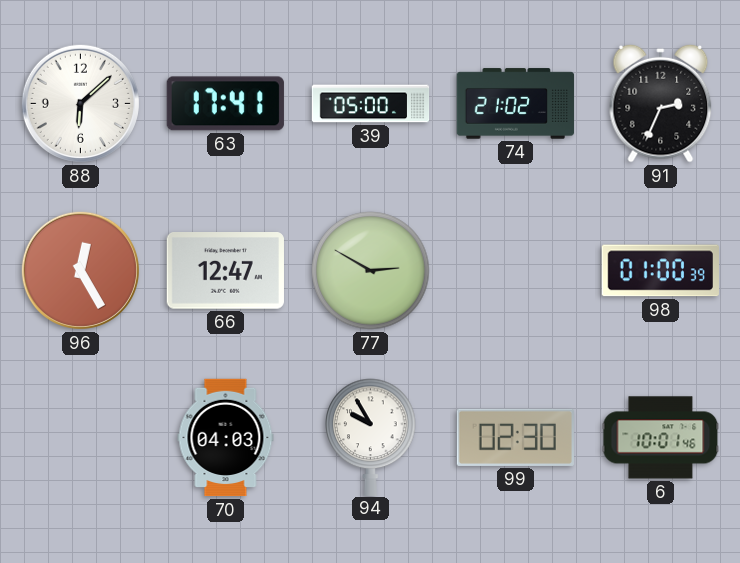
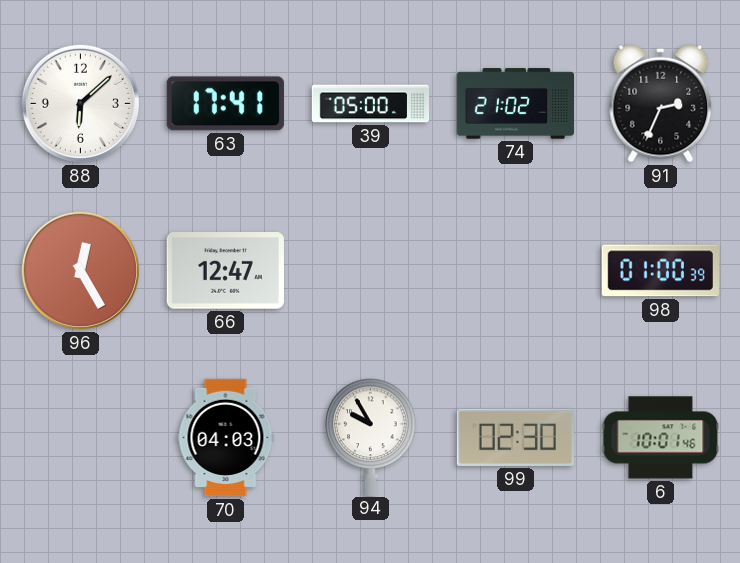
77: 2:50 -> none (371, 271)
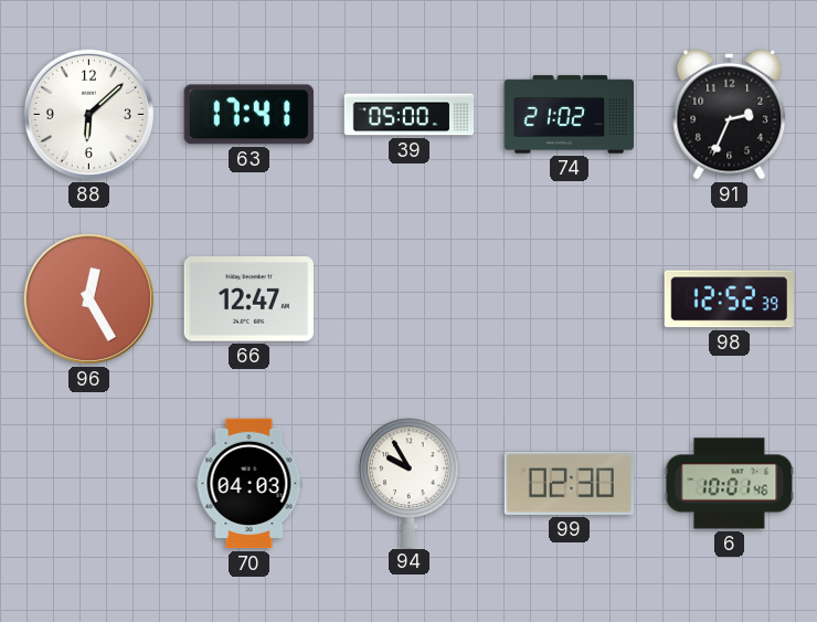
98: 01:00 -> 12:52 (729, 299)
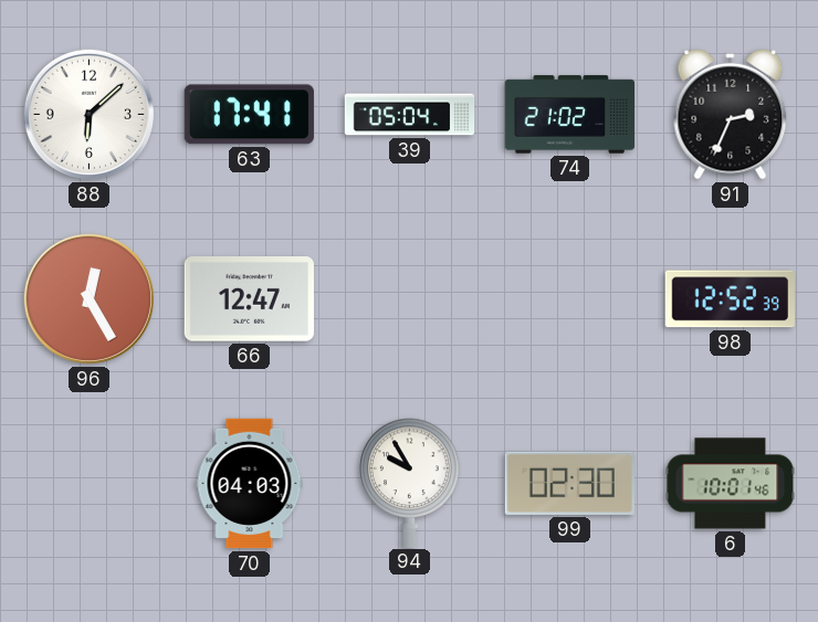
39: 05:00 -> 05:04 (410, 115)
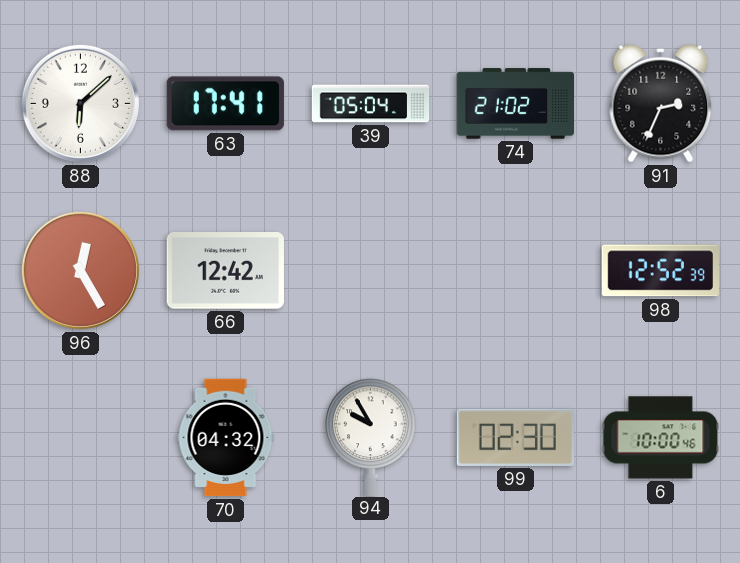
66: 12:47 -> 12:42 (225, 271)
70: 04:03 -> 04:32 (226, 438)
6: 10:01 -> 10:00 (661, 438)
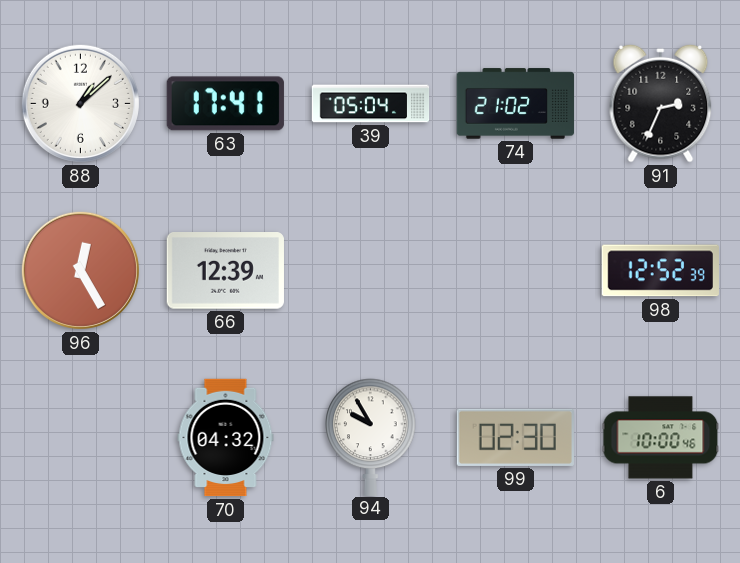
88: 6:08 -> 1:08 (80, 103)
66: 12:42 -> 12:39 (225, 271)
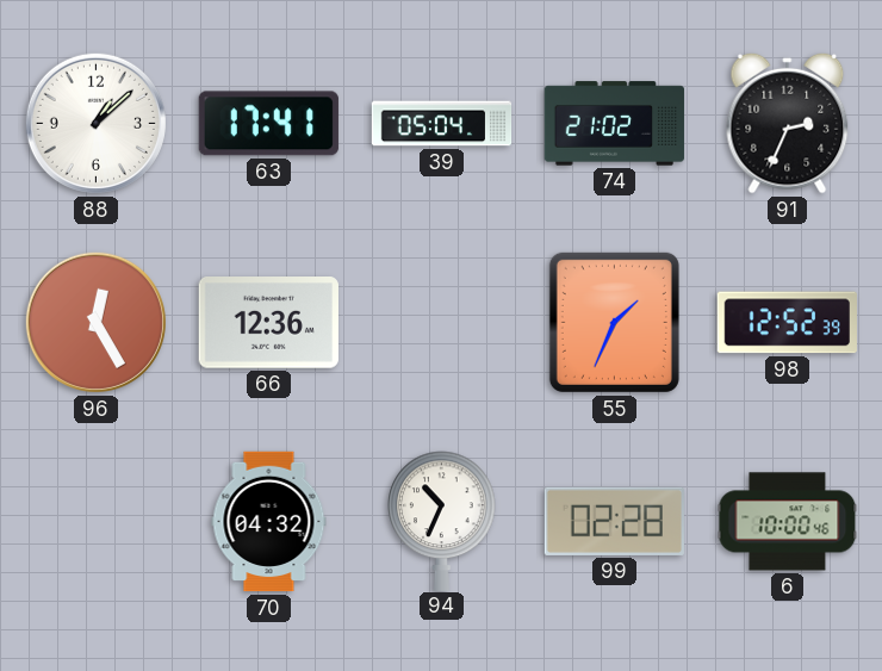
66: 12:39 -> 12:36 (268, 323)
55: none -> 1:34 (614, 322)
94: 9:55 -> 10:34 (442, 521)
99: 02:30 -> 02:28 (614, 521)
